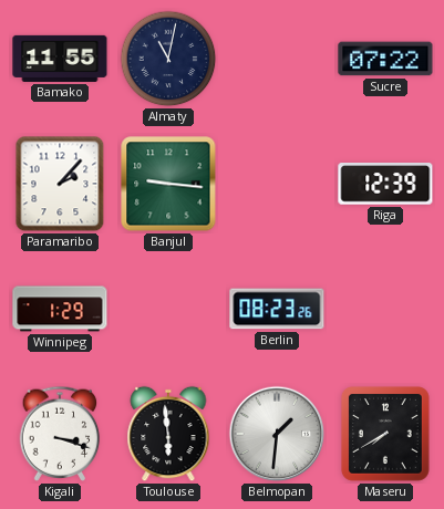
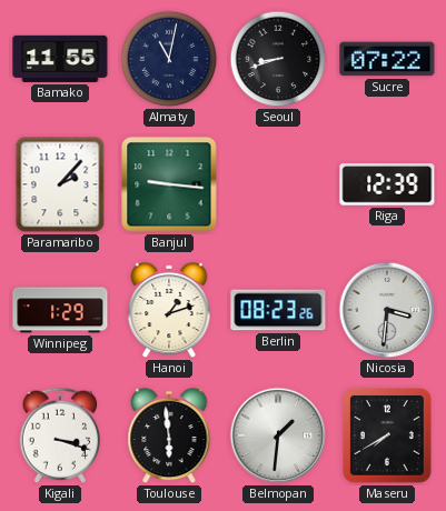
Seoul: none -> 8:42 (278, 59)
Hanoi: none -> 1:12 (169, 310)
Nicosia: none -> 3:31 (387, 310)
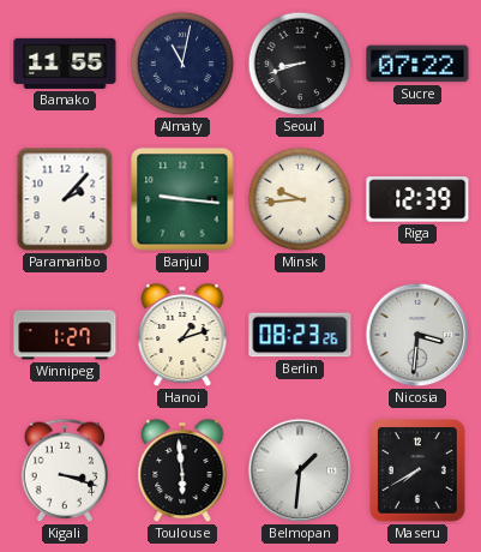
Minsk: none -> 9:44 (300, 199)
Winnipeg: 1:29 -> 1:27 (65, 335)
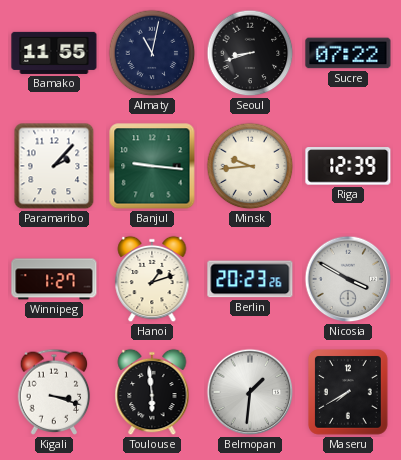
Berlin: 08:23 -> 20:23 (250, 279)
Nicosia: 3:31 -> 3:50 (348, 279)
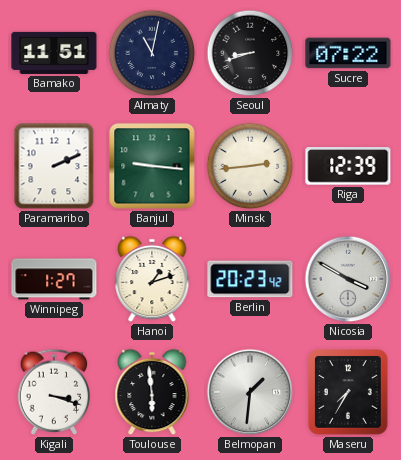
Bamako: 11:55 -> 11:51 (54, 53)
Paramaribo: 2:07 -> 2:11 (54, 166)
Minsk: 9:44 -> 2:44 (250, 166)
Berlin: 20:23:26 -> 20:23:42 (250, 279)
Maseru: 7:40 -> 7:35 (349, 393)
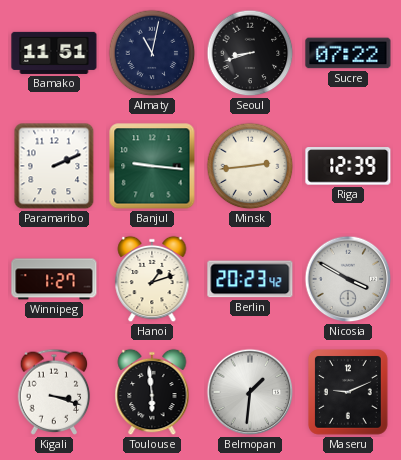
Maseru: 7:35 -> 9:11 (349, 393)
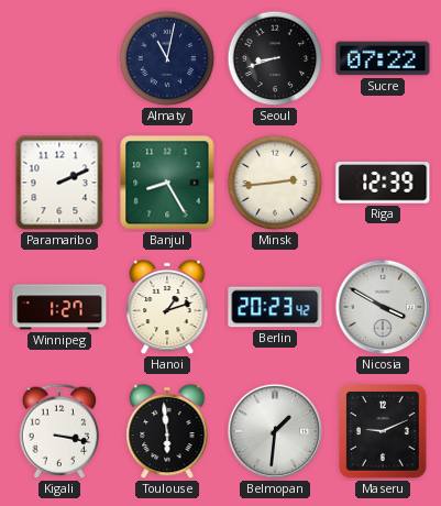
Bamako: 11:51 -> none (54, 53)
Banjul: 9:16 -> 8:25 (167, 183)
Kigali: 3:18 -> 3:17 (59, 431)
